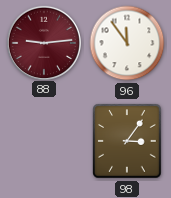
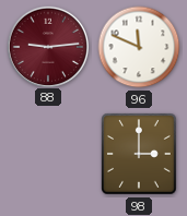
96: 11:54 -> 11:49 (139, 47)
98: 3:06 -> 3:00 (139, 154)
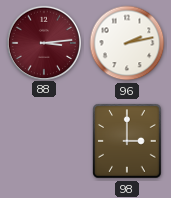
88: 9:14 -> 3:14 (43, 42)
96: 11:49 -> 2:13 (127, 43)
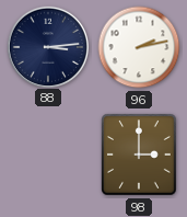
88 dial: burgundy -> navy (47, 46)
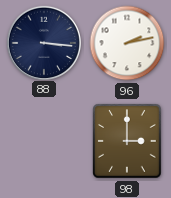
88: 3:14 -> 3:16 (43, 42)
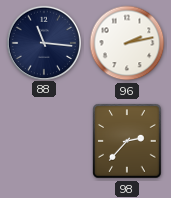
88: 3:16 -> 11:16 (43, 42)
98: 3:00 -> 2:37 (127, 141)
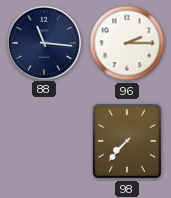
96: 2:13 -> 2:15 (127, 43)
98: 2:37 -> 7:37 (127, 141)
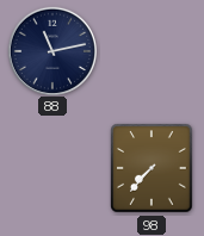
88: 11:16 -> 11:13 (51, 50)
96: 2:15 -> none (127, 43)
